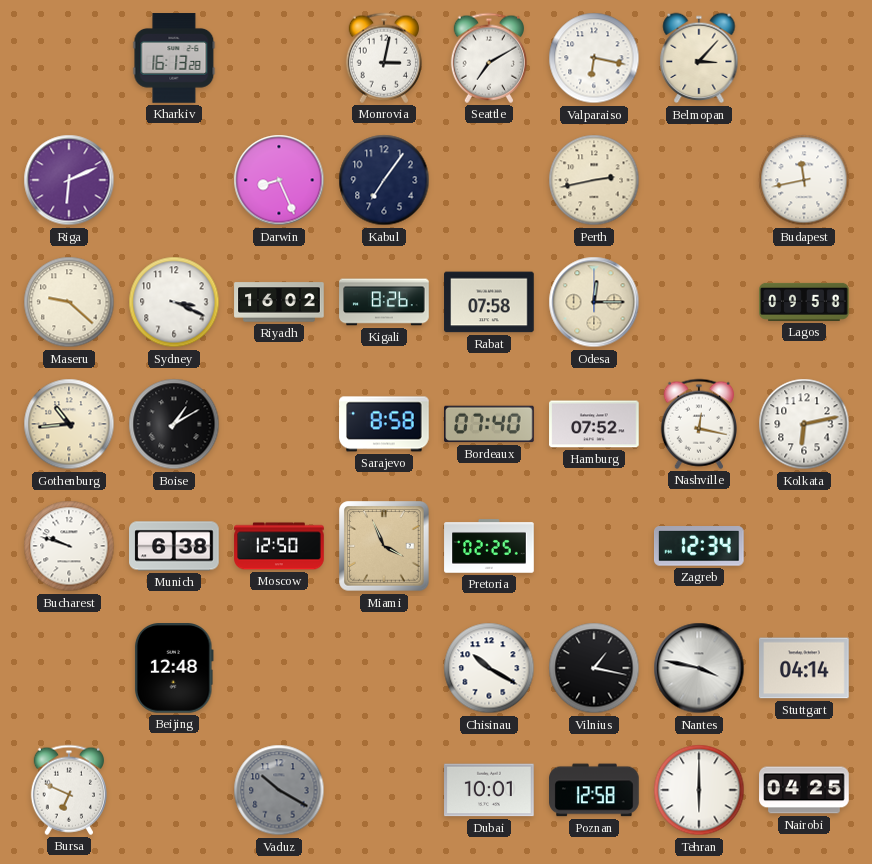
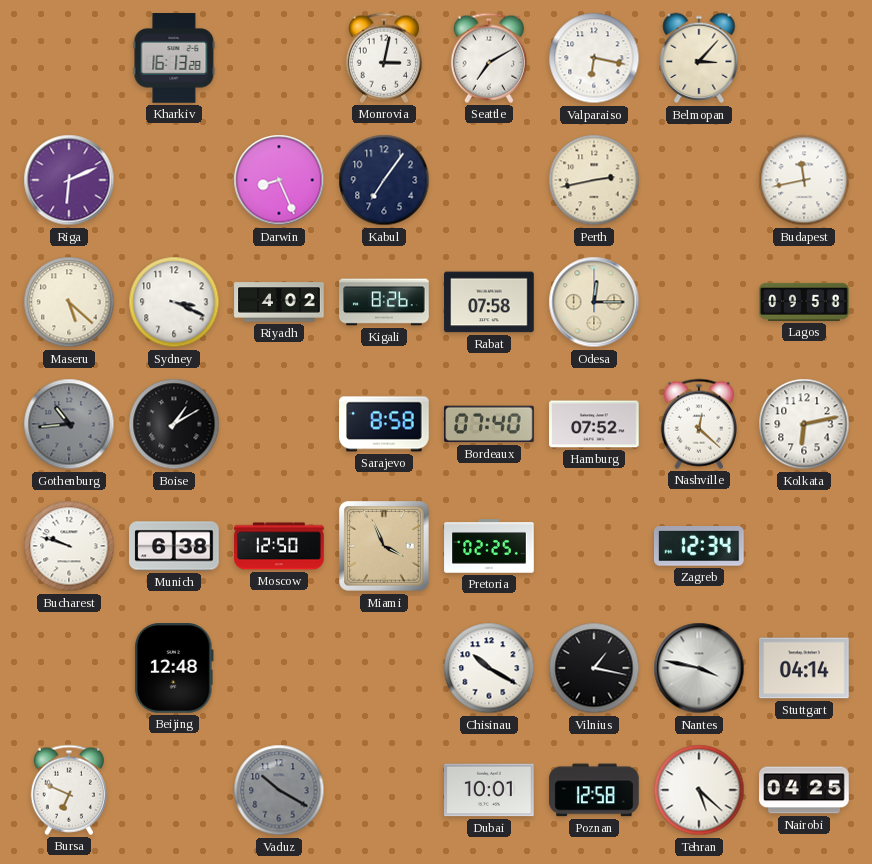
Maseru: 9:22 -> 5:22 (69, 302)
Riyadh: 16:02 -> 4:02 (279, 302)
Gothenburg dial: cream -> grey (69, 424)
Nashville: 12:17 -> 12:22 (699, 424)
Tehran: 6:00 -> 5:22 (699, 790)
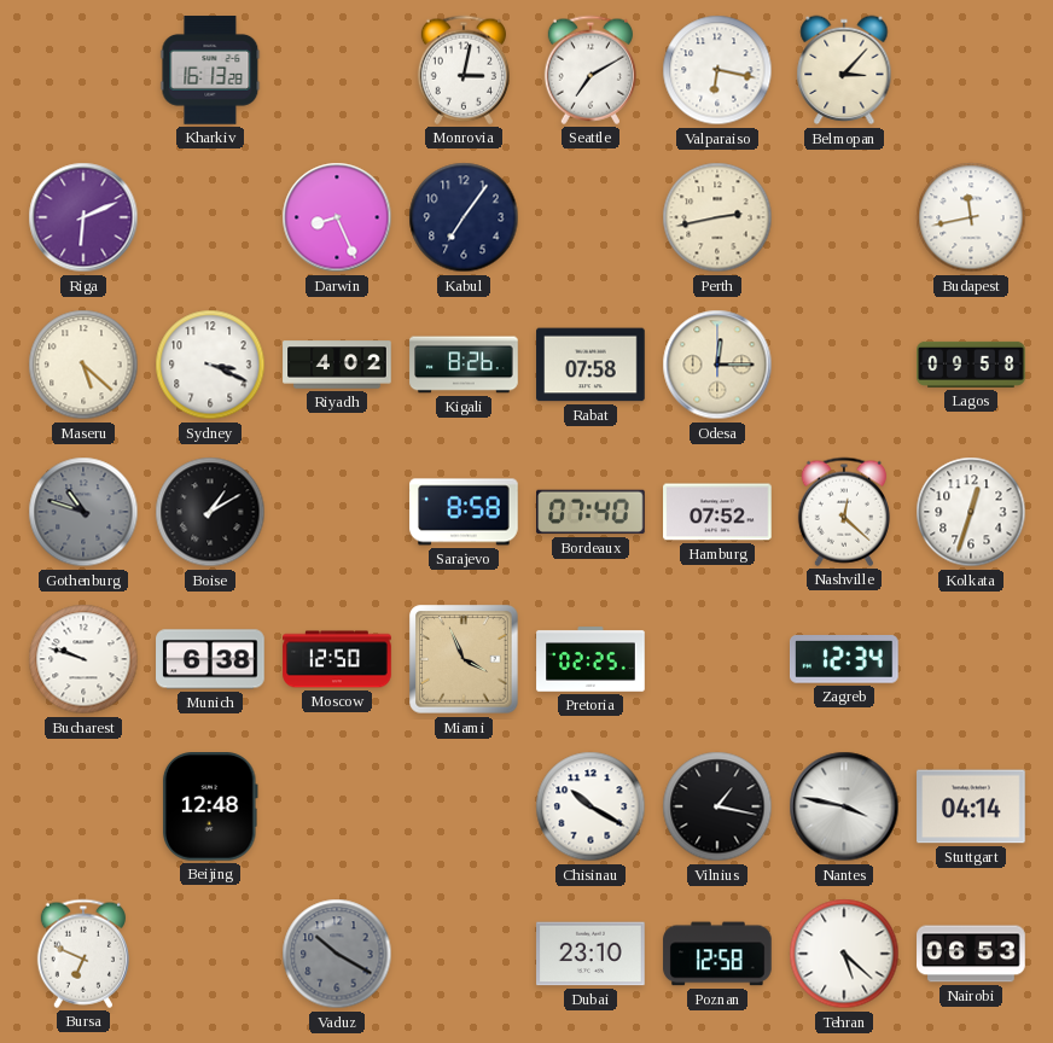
Gothenburg: 10:44 -> 10:48 (83, 512)
Kolkata: 6:13 -> 12:33 (971, 512)
Dubai: 10:01 -> 23:10 (591, 954)
Nairobi: 04:25 -> 06:53 (971, 954)
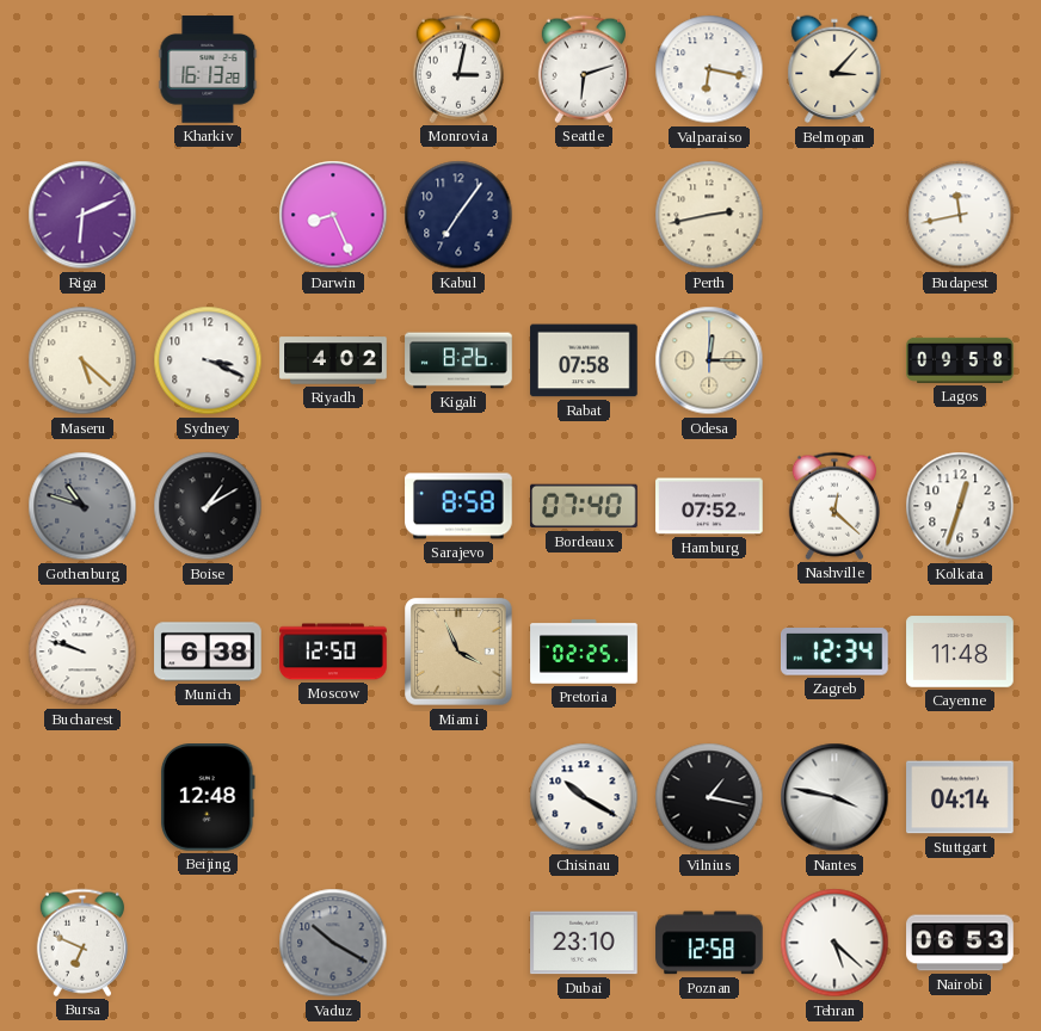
Seattle: 7:10 -> 6:12 (584, 69)
Cayenne: none -> 11:48 (960, 652)
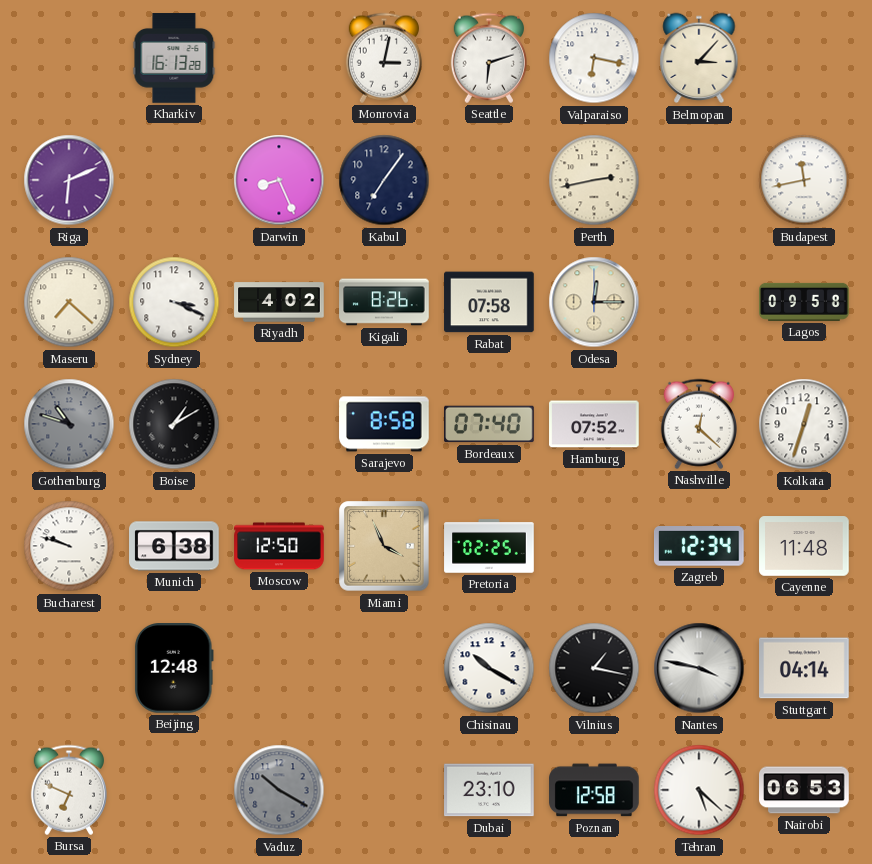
Maseru: 5:22 -> 7:22 (69, 302)
